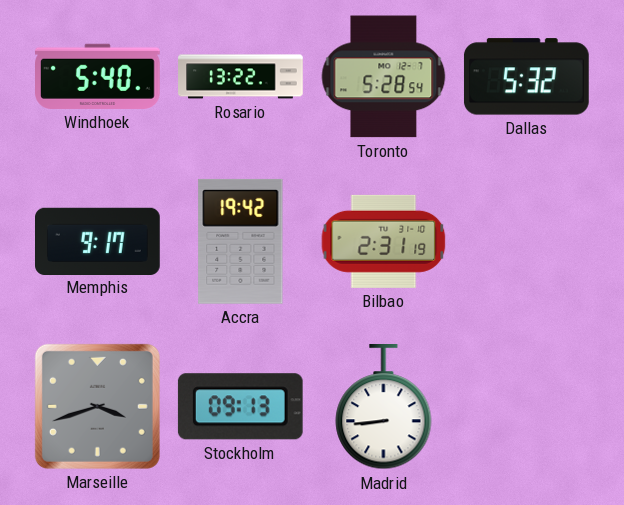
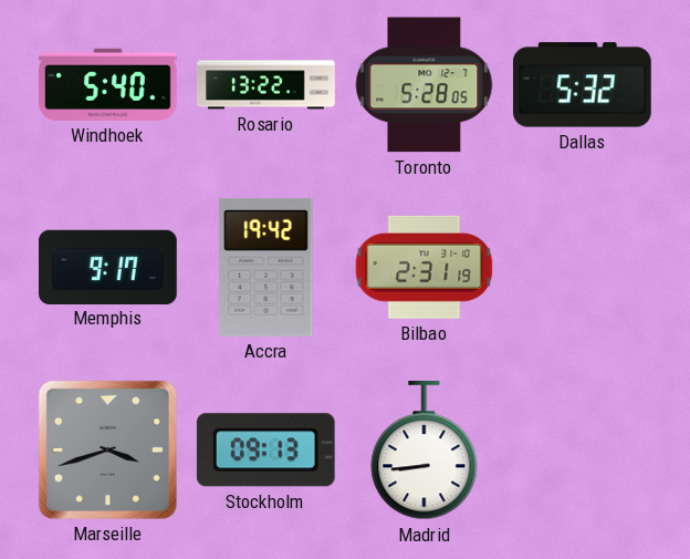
Toronto: 5:28:54 -> 5:28:05 (425, 85)
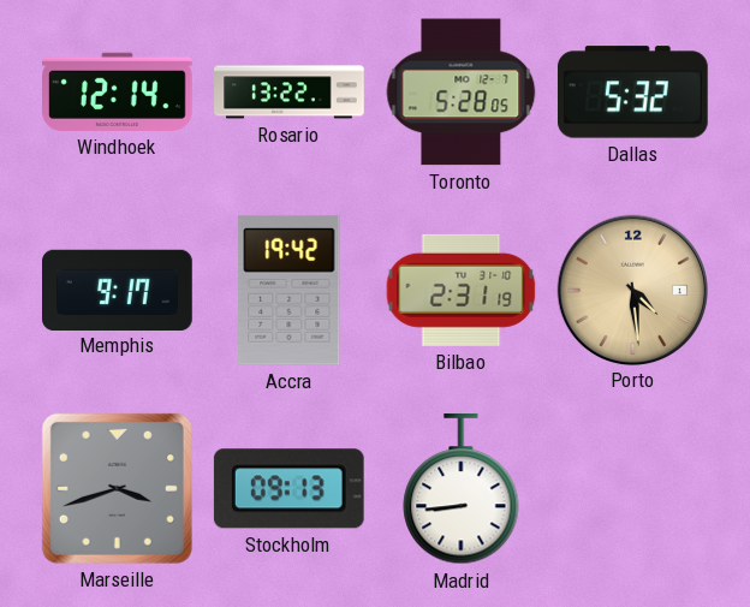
Windhoek: 5:40 -> 12:14 (118, 91)
Porto: none -> 4:29 (632, 290)
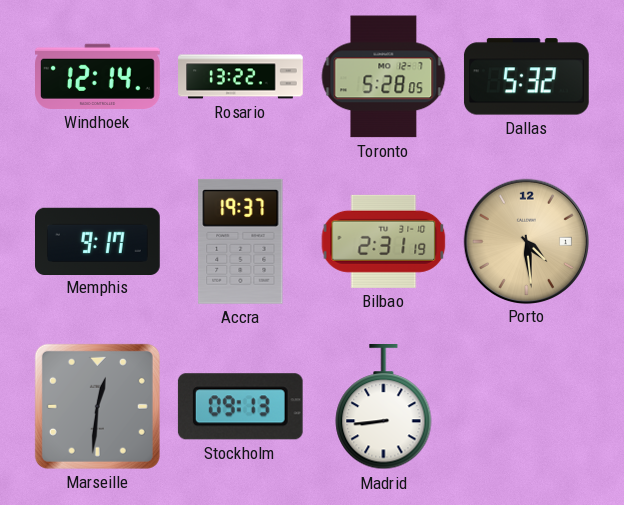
Accra: 19:42 -> 19:37 (241, 241)
Marseille: 3:42 -> 12:31 (97, 406)
